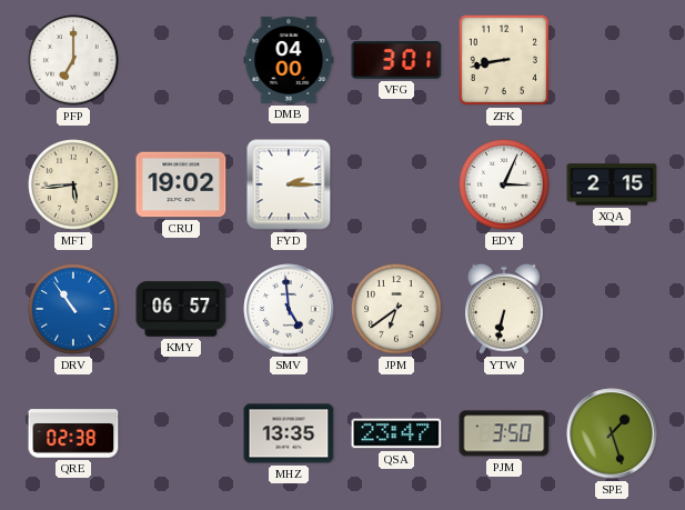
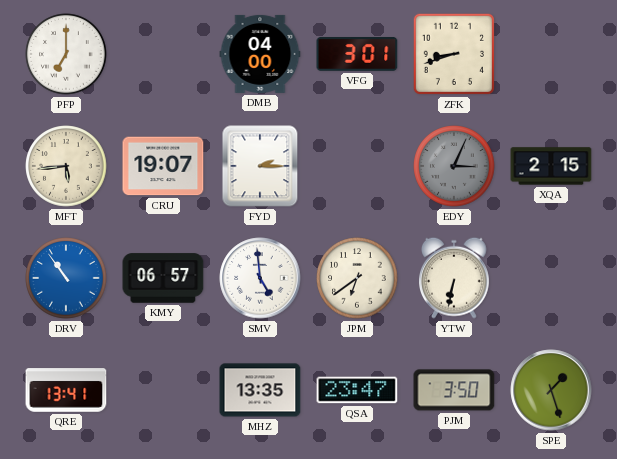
ZFK: 8:43 -> 8:42 (454, 54)
CRU: 19:02 -> 19:07 (163, 166)
EDY dial: white -> grey (454, 166)
QRE: 02:38 -> 13:41 (66, 390)
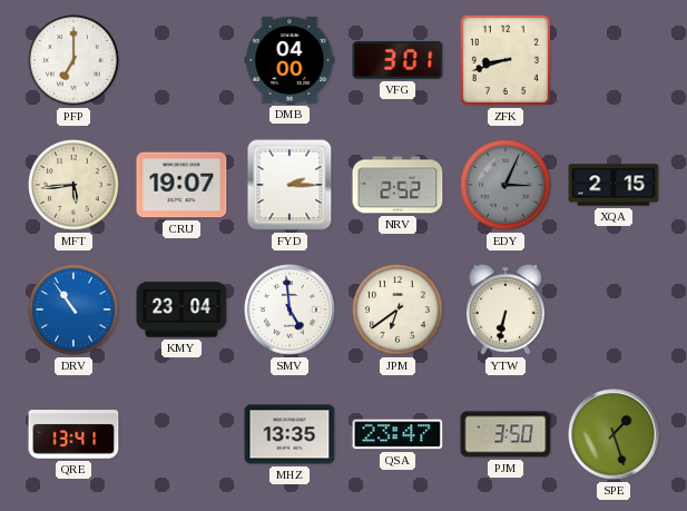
NRV: none -> 2:52 (398, 185)
KMY: 06:57 -> 23:04 (181, 309)
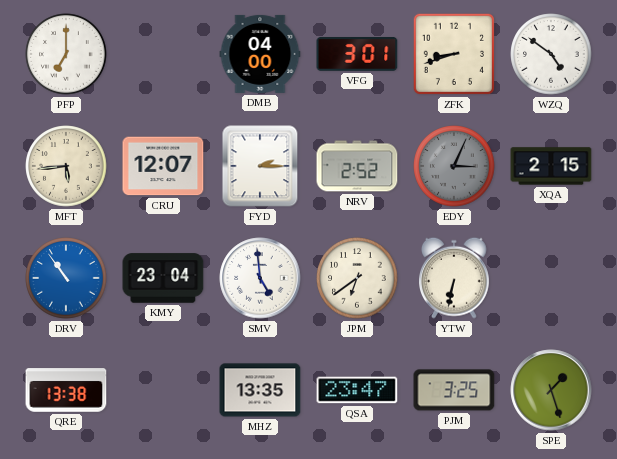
WZQ: none -> 4:51 (551, 54)
CRU: 19:07 -> 12:07 (163, 166)
QRE: 13:41 -> 13:38 (66, 390)
PJM: 3:50 -> 3:25 (454, 390)
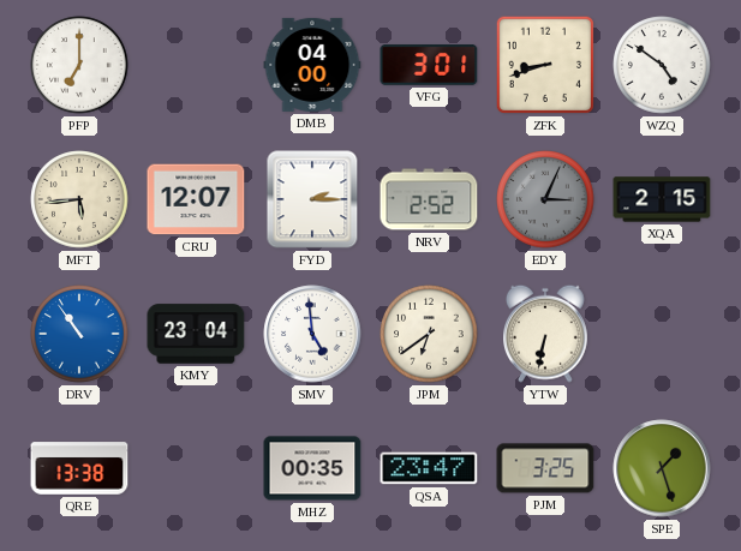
MHZ: 13:35 -> 00:35 (312, 468)
